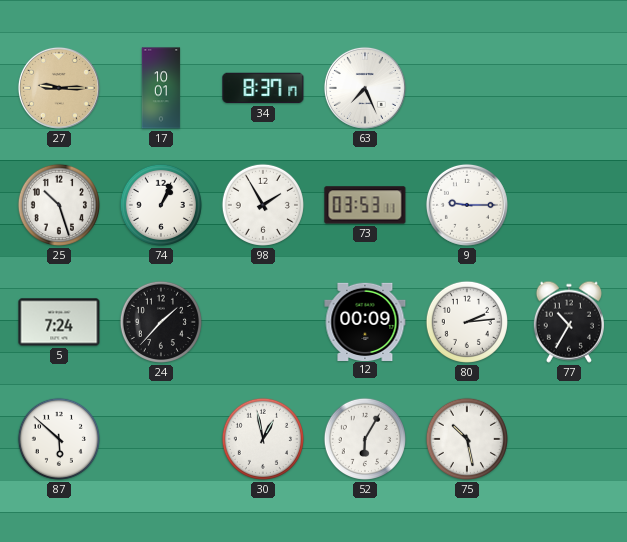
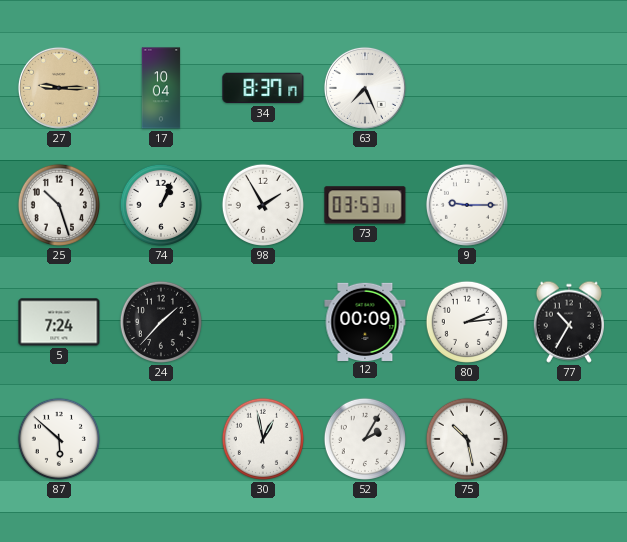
17: 10:01 -> 10:04 (161, 88)
52: 6:05 -> 2:05 (365, 439)
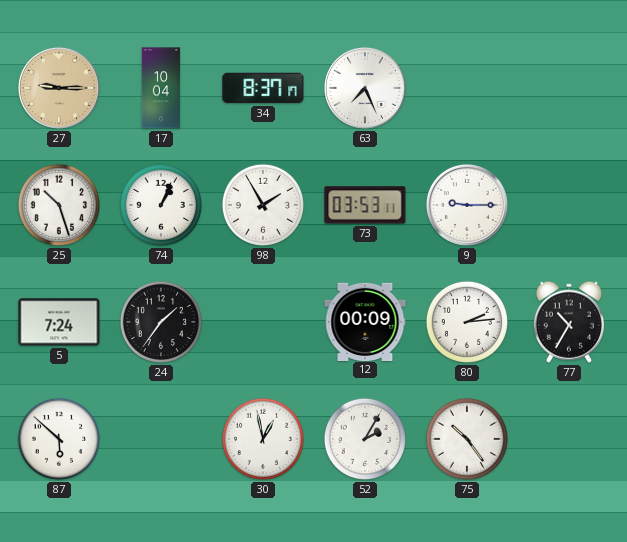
24: 1:37 -> 1:36 (161, 322)
75: 10:28 -> 10:24 (467, 439)
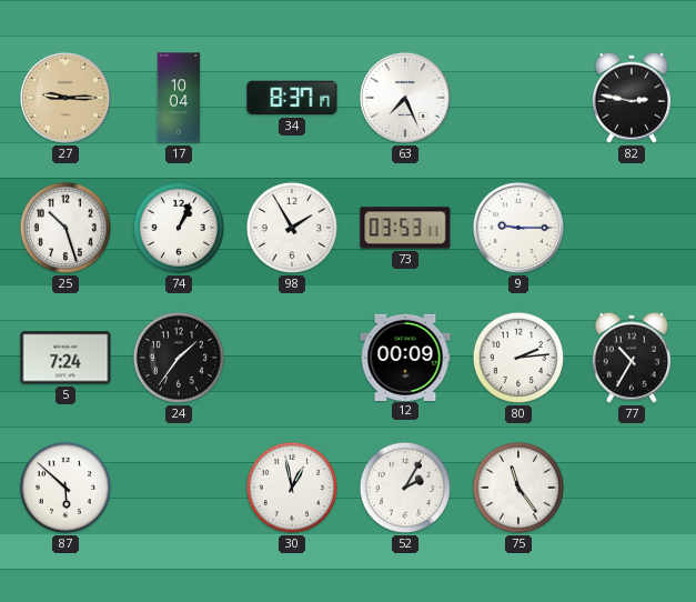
82: none -> 2:47 (632, 98)
75: 10:24 -> 11:24 (518, 488)
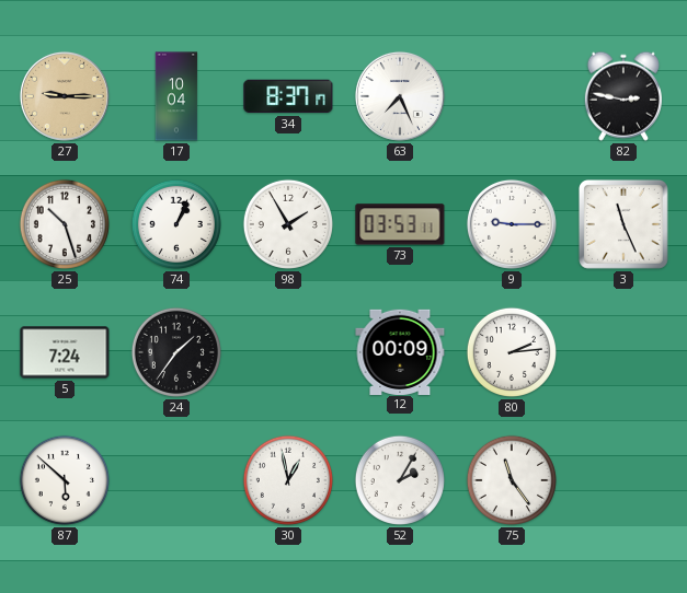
3: none -> 11:26 (623, 224)
77: 10:35 -> none (632, 358)
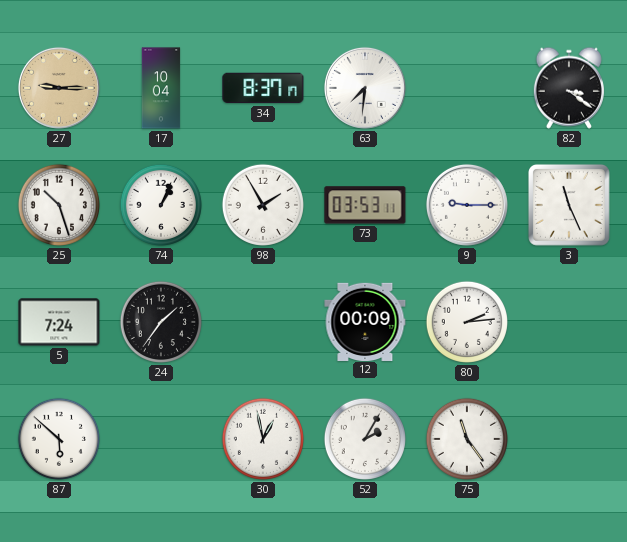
63: 7:26 -> 7:31 (365, 88)
82: 2:47 -> 3:21 (569, 88)
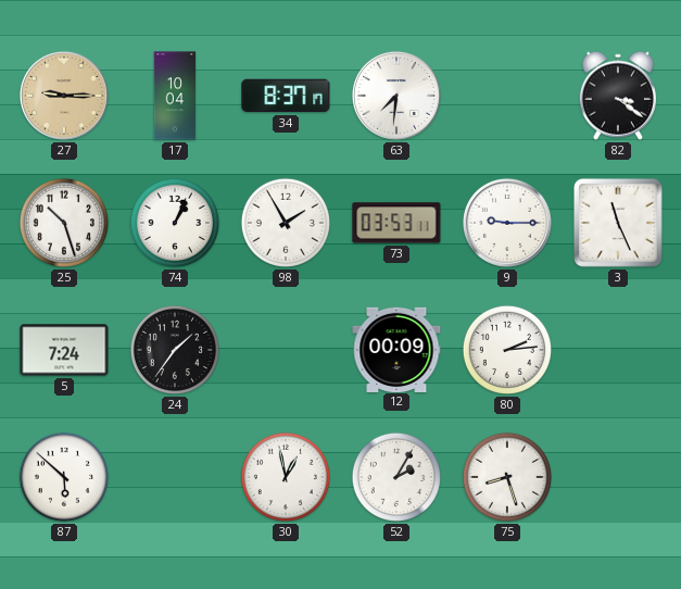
75: 11:24 -> 8:27 (507, 477)
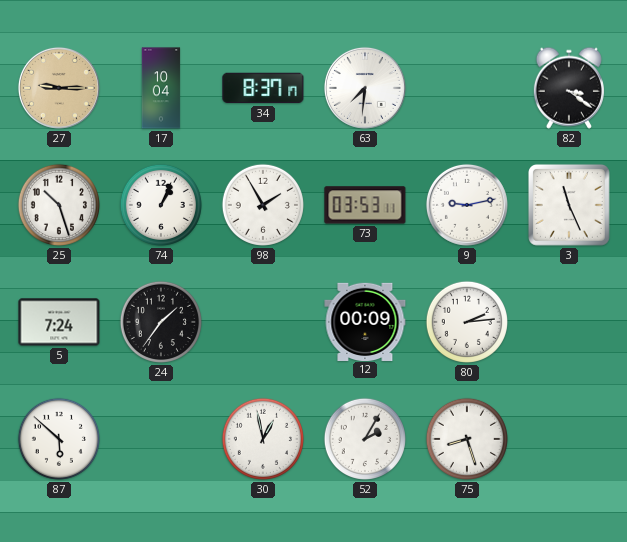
9: 9:15 -> 9:13 (467, 205)
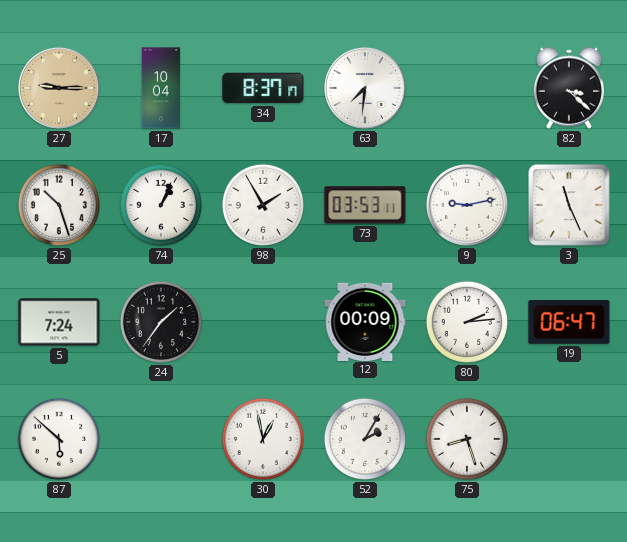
82: 3:21 -> 3:22 (569, 88)
19: none -> 06:47 (569, 322)
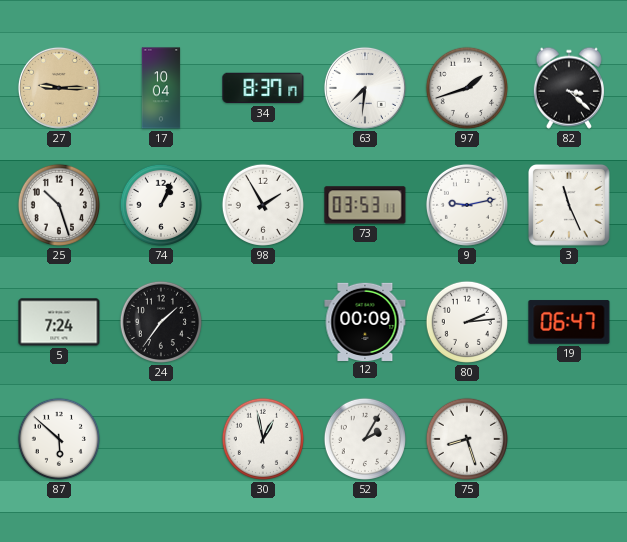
97: none -> 1:42 (467, 88)
